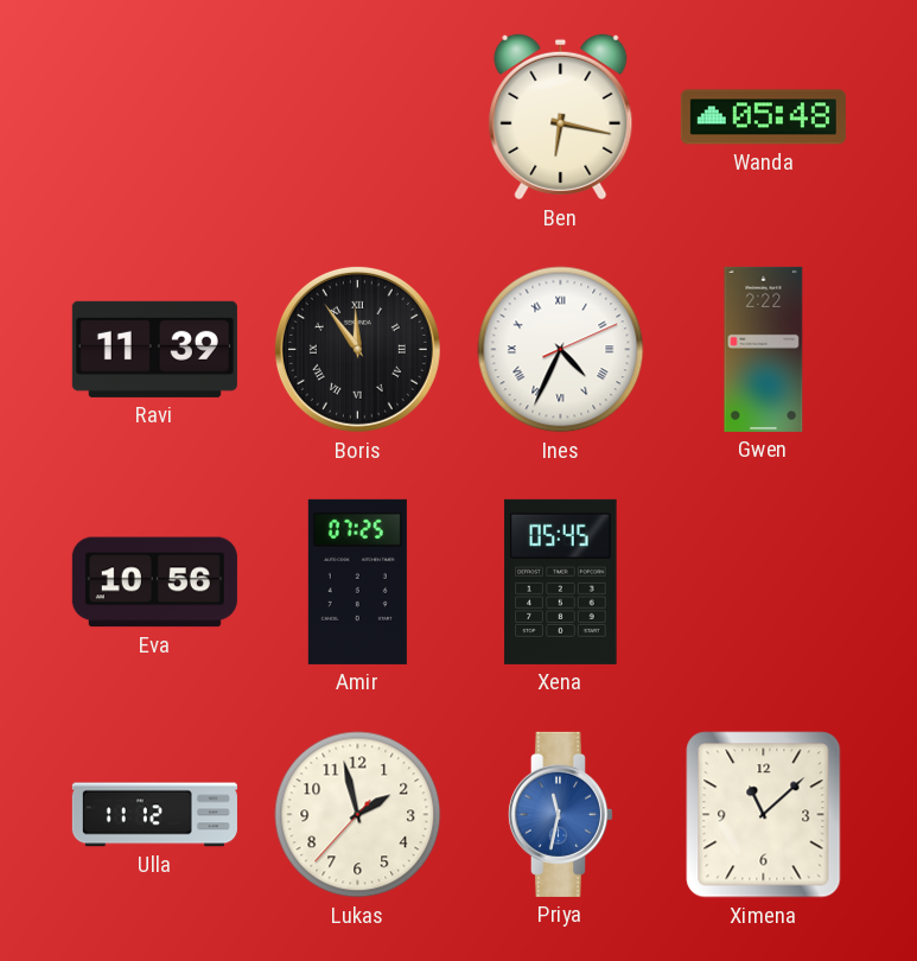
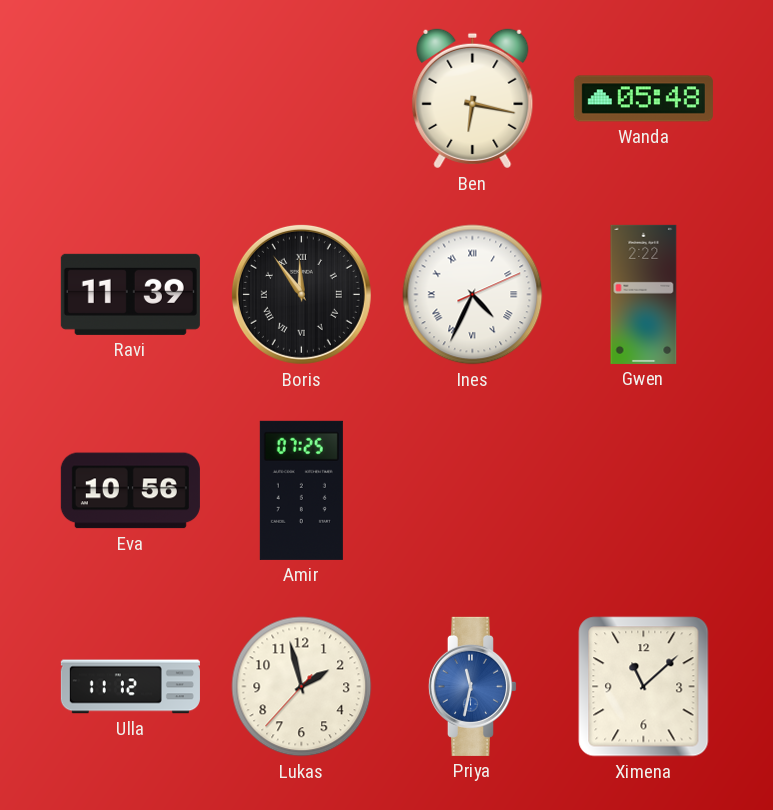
Xena: 05:45 -> none (561, 581)
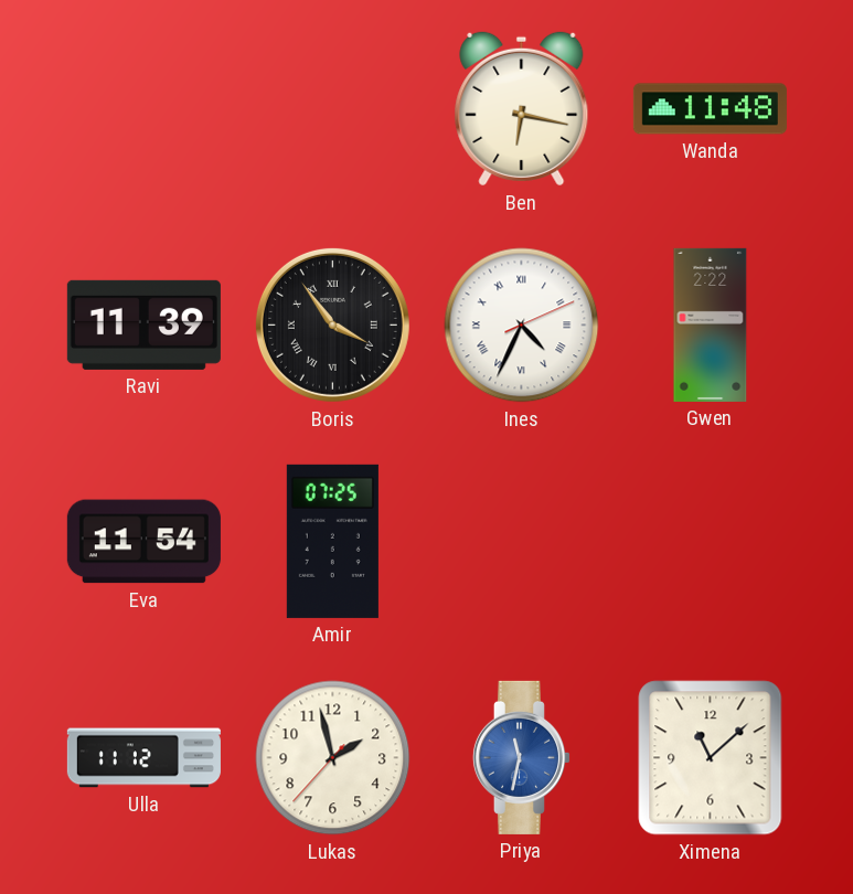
Wanda: 05:48 -> 11:48 (710, 109)
Boris: 11:54 -> 3:54 (332, 324)
Eva: 10:56 -> 11:54 (143, 542)
